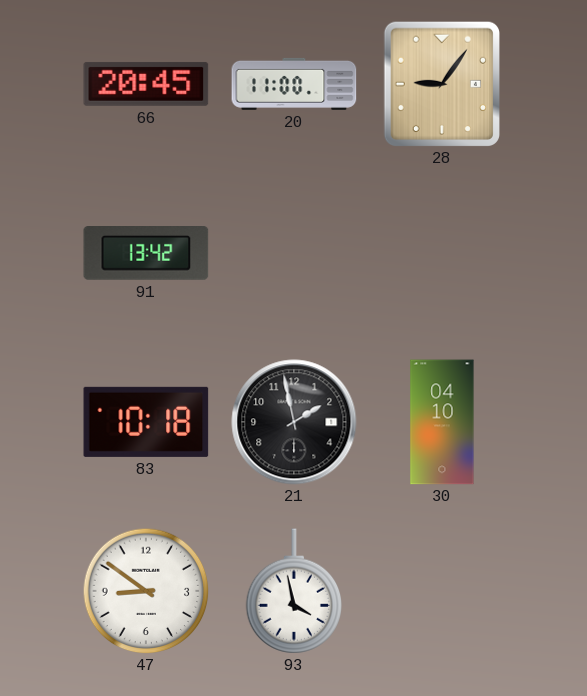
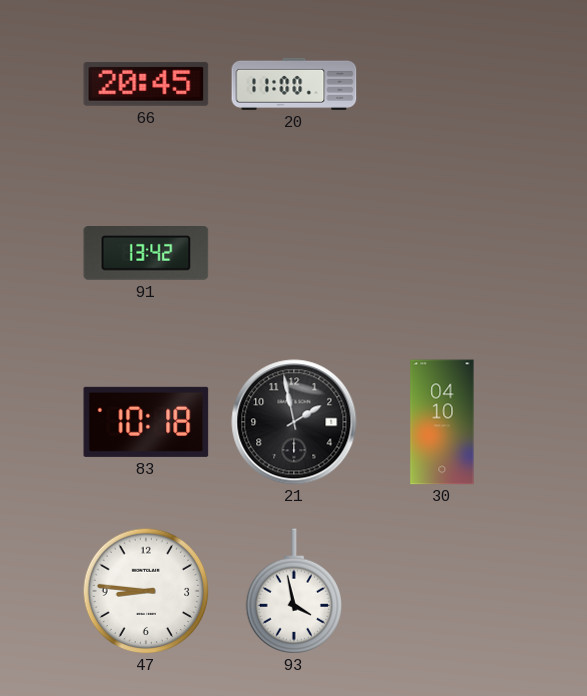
28: 9:06 -> none (441, 83)
47: 8:51 -> 8:46 (146, 591)
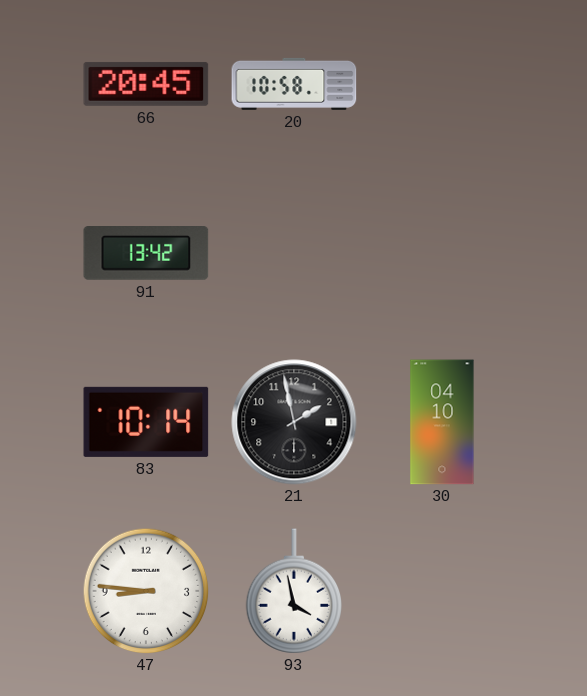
20: 11:00 -> 10:58 (294, 84)
83: 10:18 -> 10:14 (146, 422)
